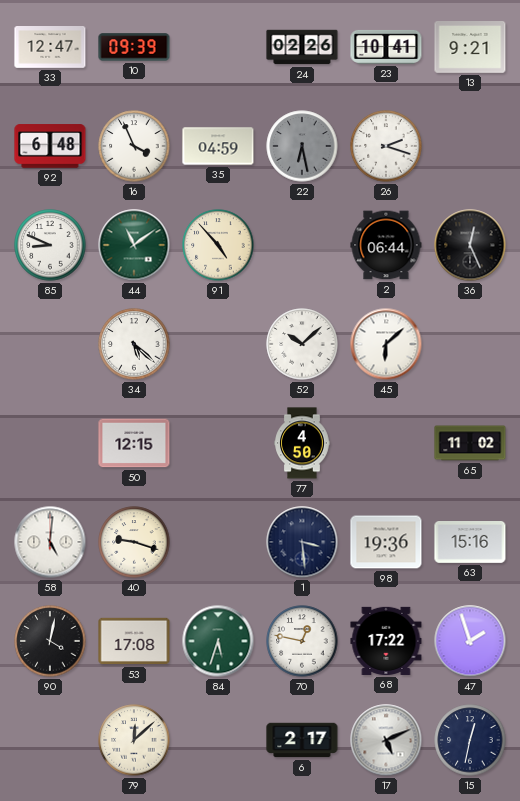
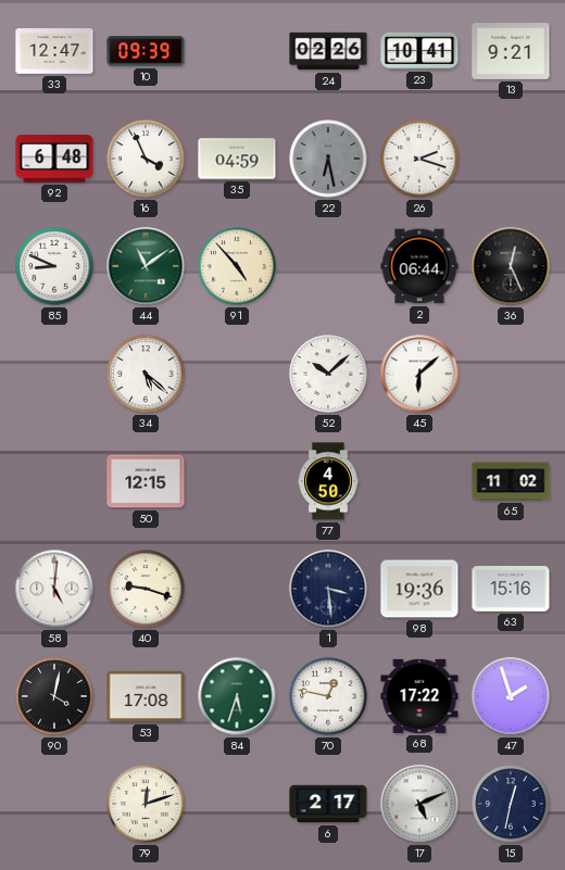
79: 12:08 -> 12:12 (146, 804)
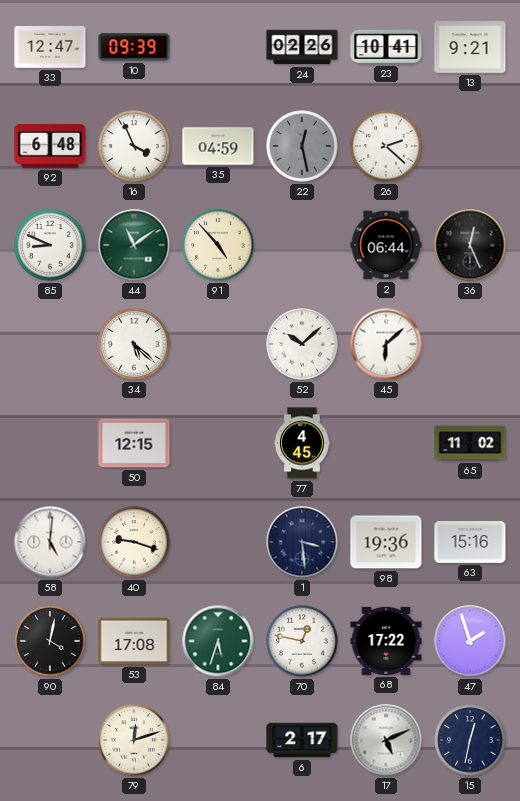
22: 6:28 -> 12:28 (302, 146)
26: 2:18 -> 2:22 (386, 146)
77: 4:50 -> 4:45 (302, 443)
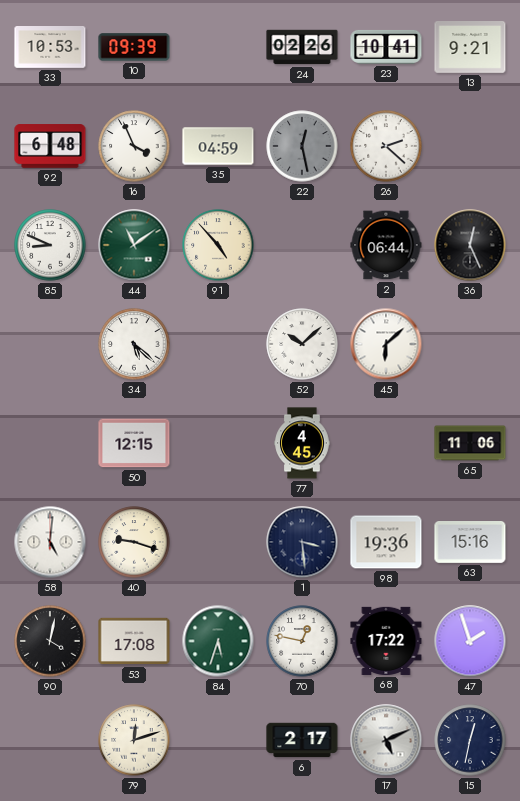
33: 12:47 -> 10:53 (50, 48)
65: 11:02 -> 11:06 (470, 443)
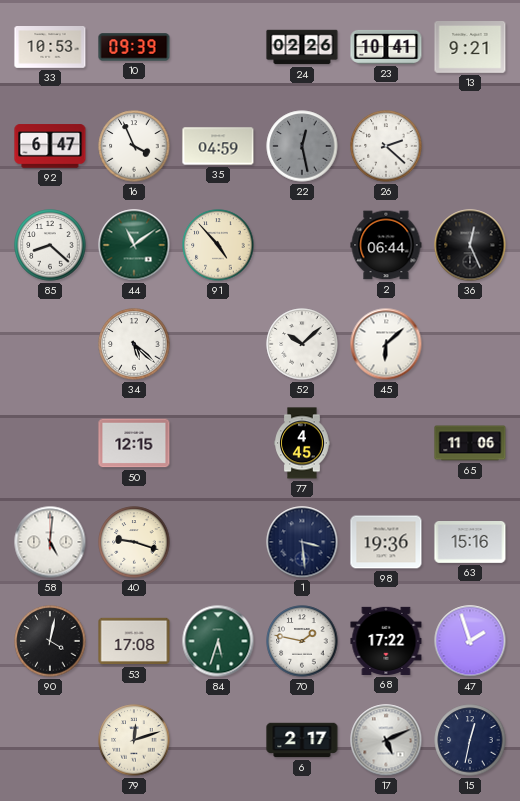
92: 6:48 -> 6:47 (50, 146)
85: 8:49 -> 8:22 (50, 245)
70: 12:47 -> 1:47 (302, 641)
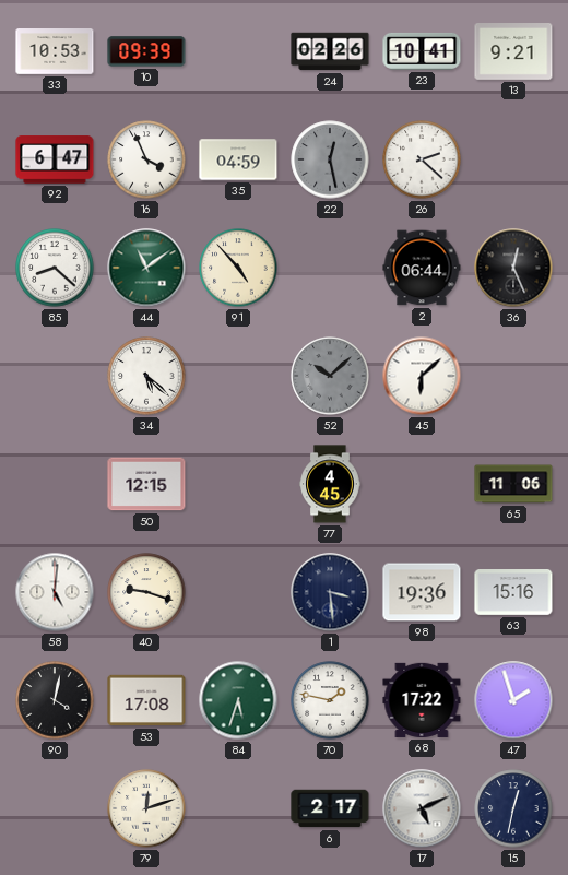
52 dial: white -> grey (330, 376)
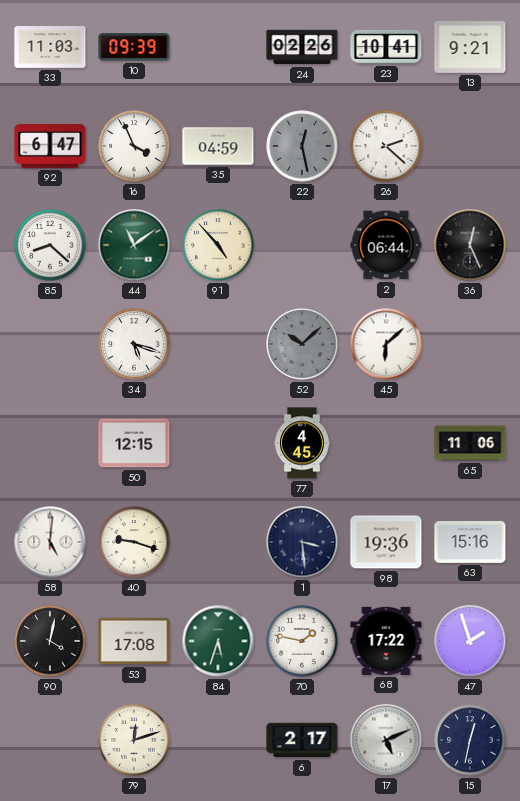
33: 10:53 -> 11:03 (50, 48)
34: 5:22 -> 5:18 (134, 344)
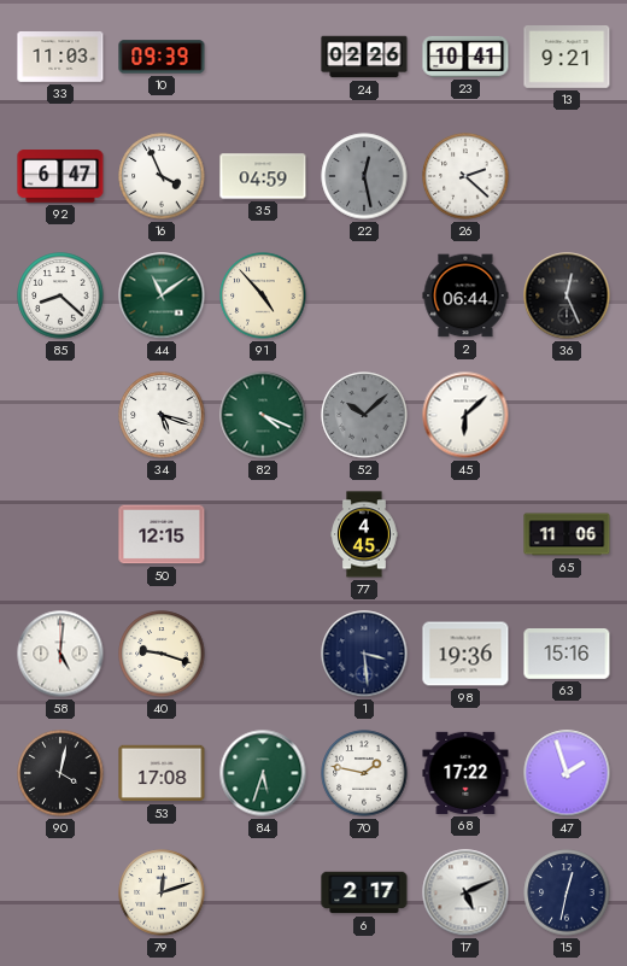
82: none -> 4:19 (263, 415)
